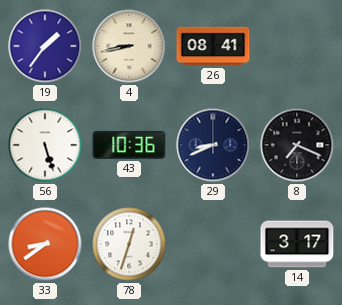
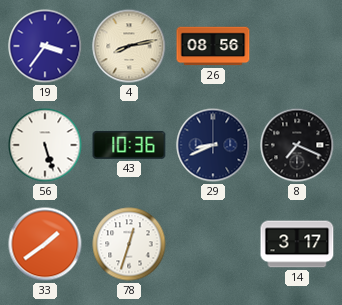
19: 1:36 -> 3:36 (45, 46)
4: 8:43 -> 8:13 (129, 46)
26: 08:41 -> 08:56 (213, 46)
33: 8:39 -> 1:39 (45, 244)
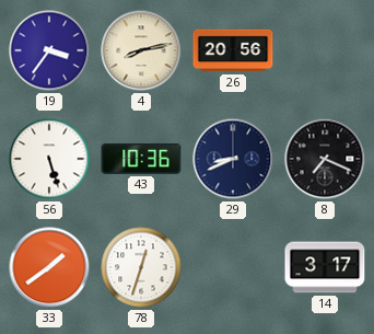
26: 08:56 -> 20:56 (233, 50)
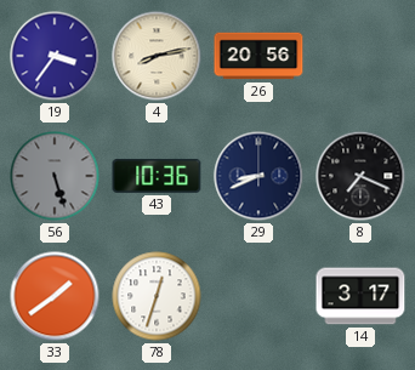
56 dial: white -> grey (55, 176)
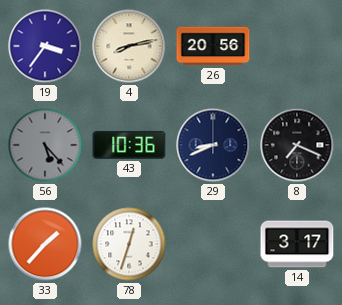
56: 5:27 -> 5:23 (45, 145)
33: 1:39 -> 1:37 (45, 244)
